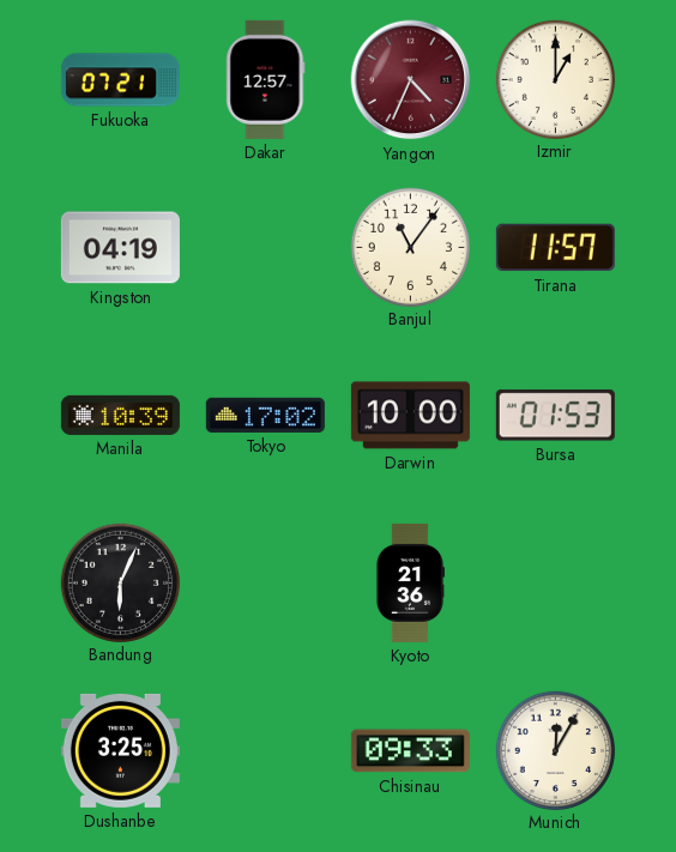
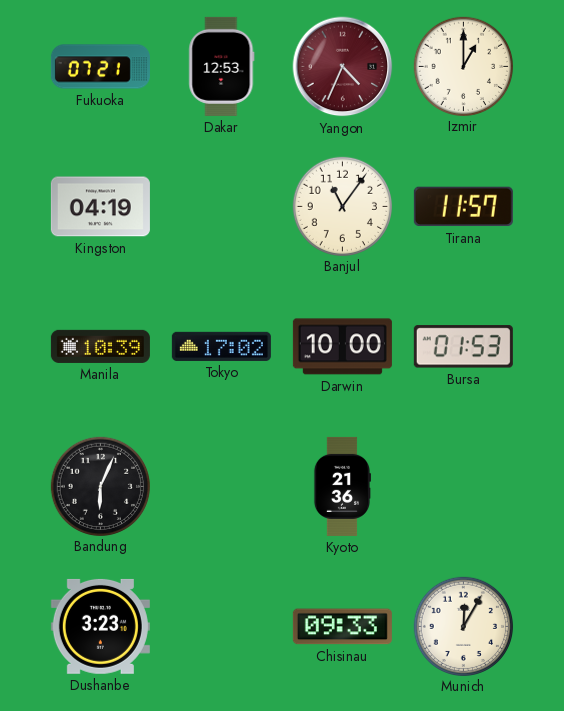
Dakar: 12:57 -> 12:53 (222, 66)
Dushanbe: 3:25 -> 3:23 (100, 626)
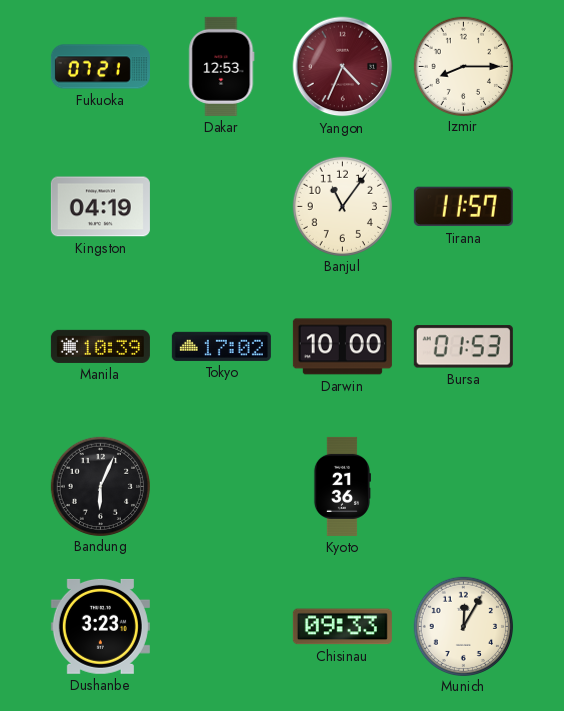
Izmir: 1:00 -> 8:15 (463, 66)
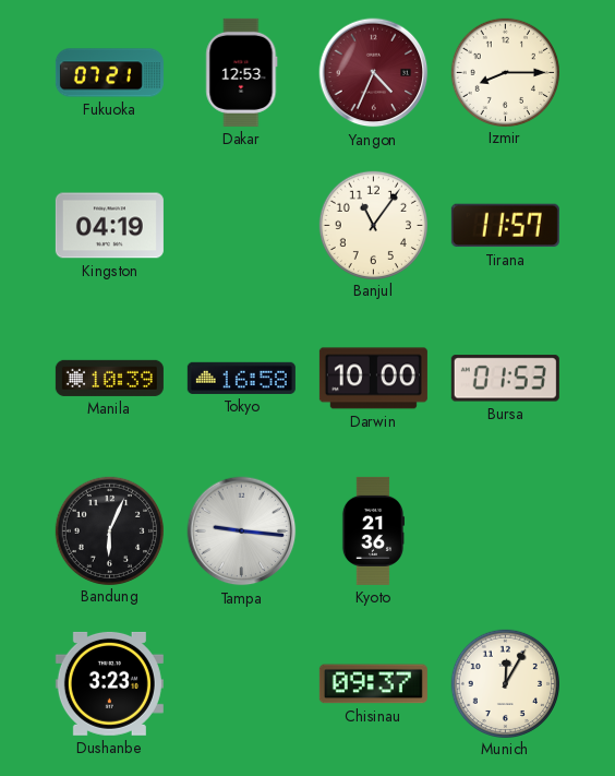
Tokyo: 17:02 -> 16:58 (241, 378)
Tampa: none -> 9:16 (242, 532)
Chisinau: 09:33 -> 09:37 (373, 684)
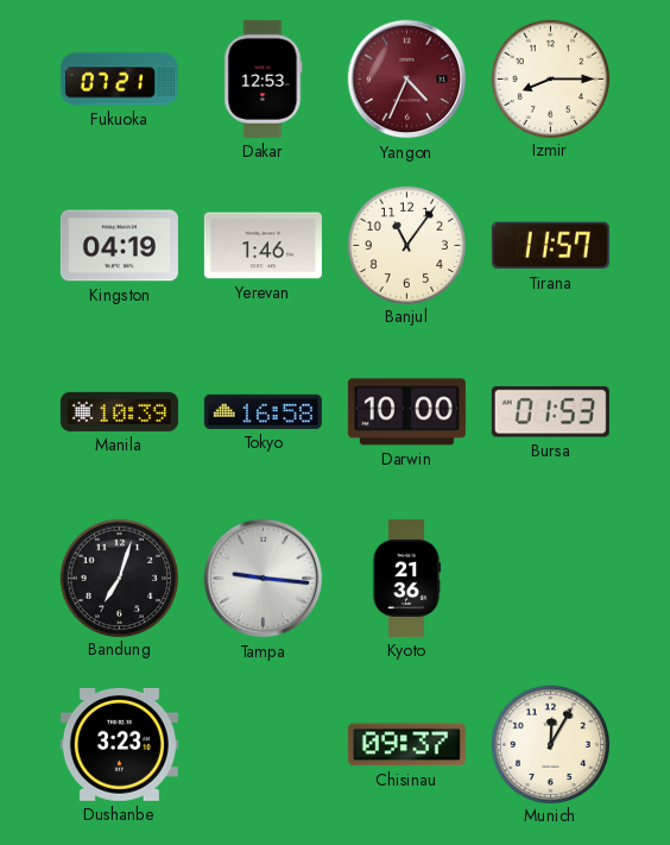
Yerevan: none -> 1:46 (263, 246)
Bandung: 6:04 -> 7:03 (119, 578)
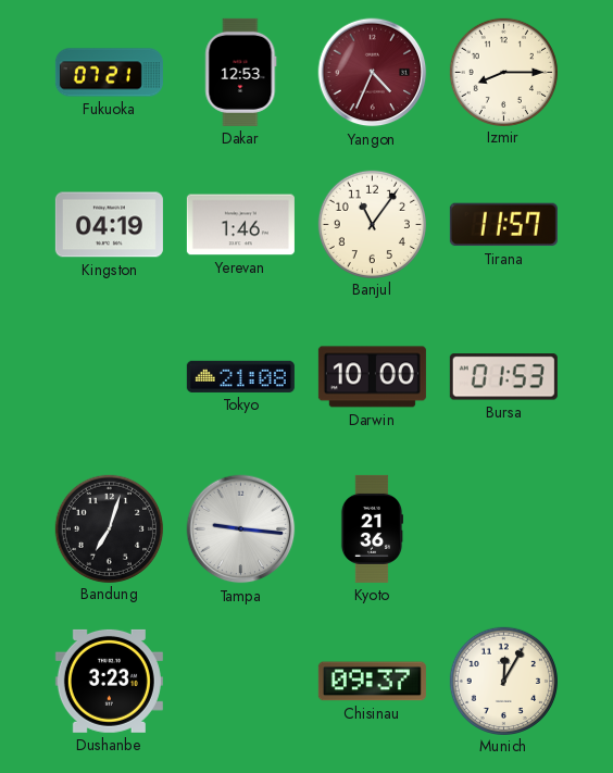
Manila: 10:39 -> none (119, 411)
Tokyo: 16:58 -> 21:08 (240, 376)
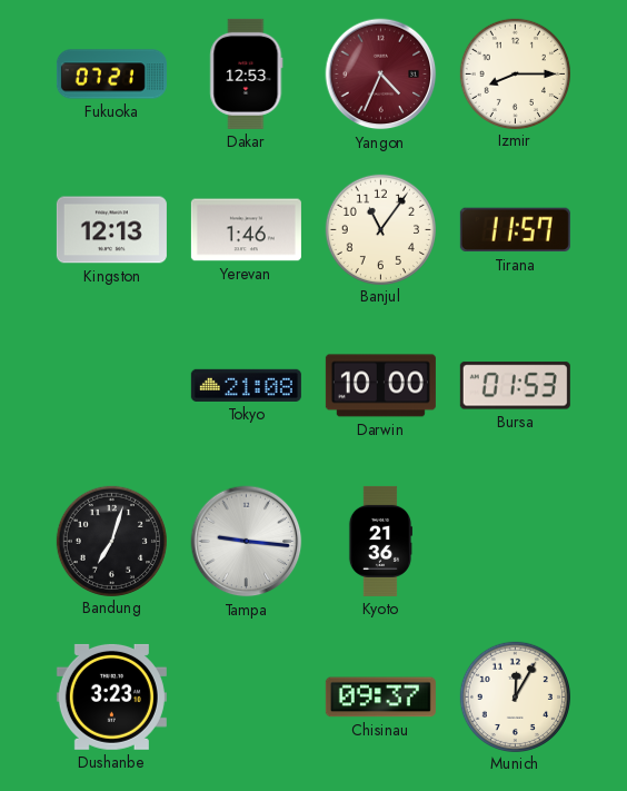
Kingston: 04:19 -> 12:13 (111, 230)
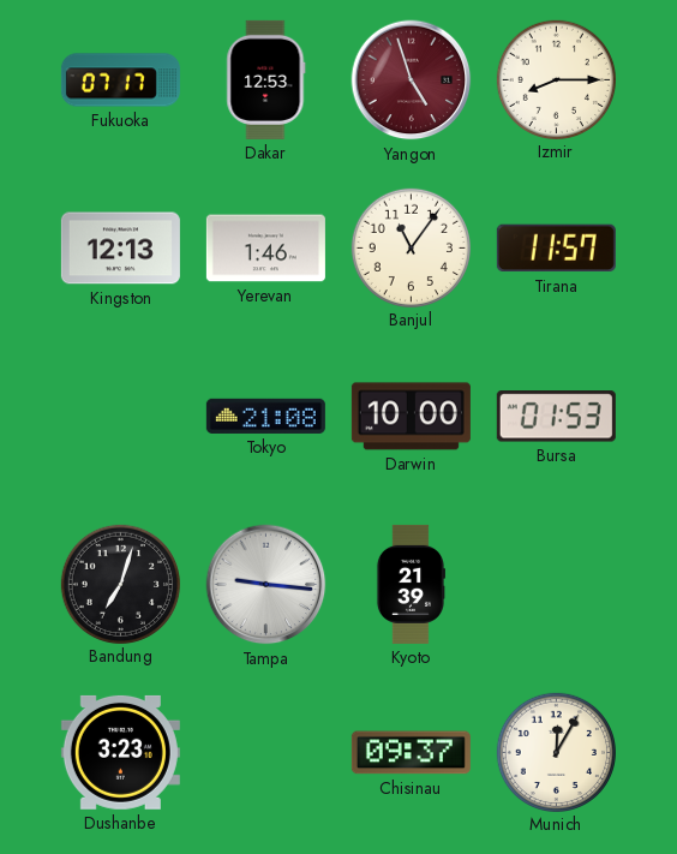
Fukuoka: 07:21 -> 07:17 (120, 80)
Yangon: 4:34 -> 4:57 (412, 80)
Kyoto: 21:36 -> 21:39 (409, 584)
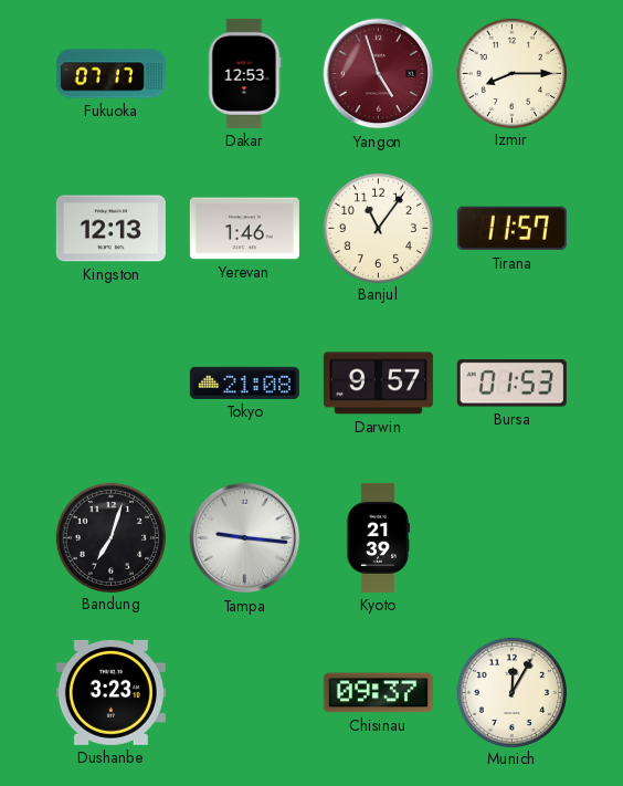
Darwin: 10:00 -> 9:57 (378, 384)
